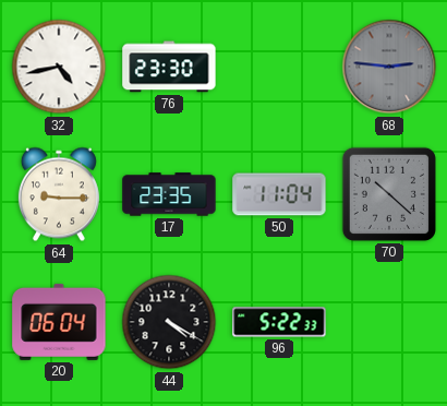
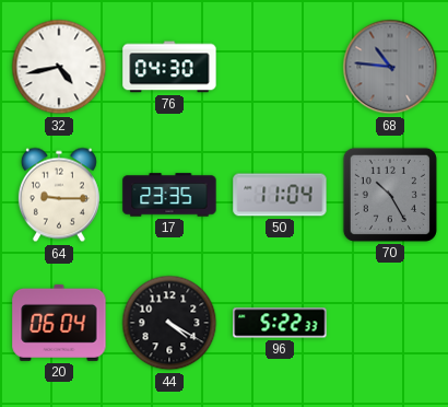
76: 23:30 -> 04:30 (169, 67)
68: 2:46 -> 10:46 (390, 67)
70: 10:22 -> 10:25 (390, 195)
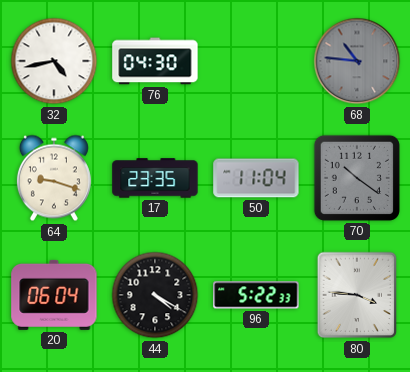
64: 9:15 -> 9:18 (54, 178)
70: 10:25 -> 10:21 (357, 178)
80: none -> 3:46 (356, 295)
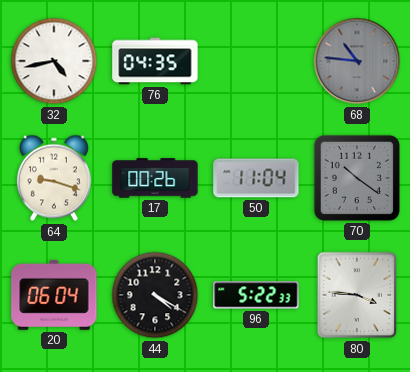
76: 04:30 -> 04:35 (155, 61)
17: 23:35 -> 00:26 (155, 178)
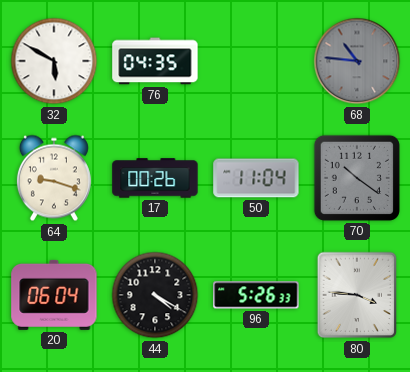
32: 4:43 -> 5:50 (54, 61)
96: 5:22 -> 5:26 (256, 295)
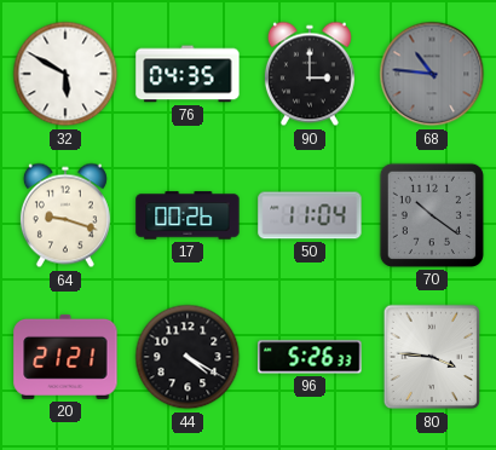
90: none -> 3:00 (310, 74)
20: 06:04 -> 21:21 (65, 357)
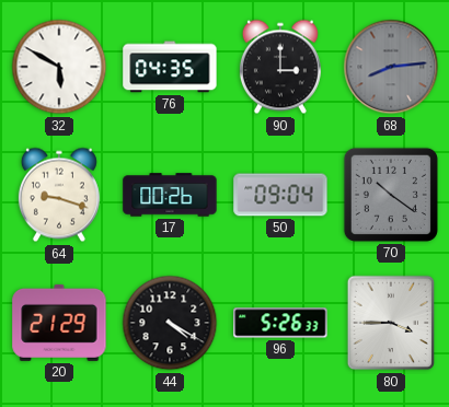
68: 10:46 -> 8:14 (391, 67)
50: 11:04 -> 09:04 (280, 195)
20: 21:21 -> 21:29 (59, 323)
80: 3:46 -> 3:45 (390, 323)
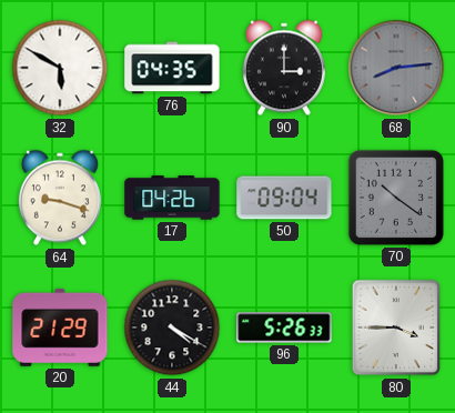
17: 00:26 -> 04:26 (172, 198)
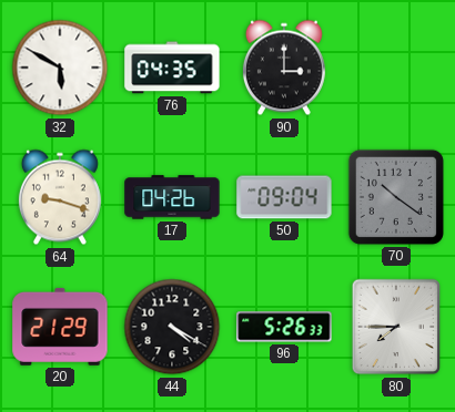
68: 8:14 -> none (396, 68)
80: 3:45 -> 7:45 (395, 327)
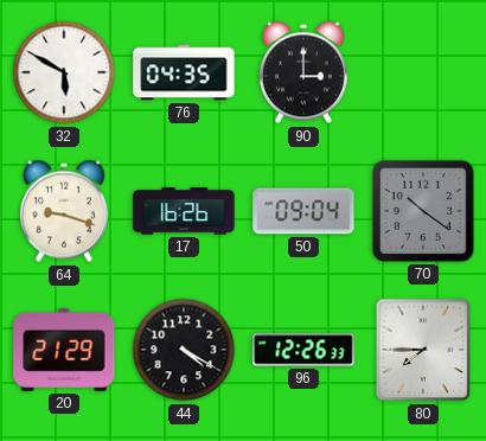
17: 04:26 -> 16:26 (184, 211)
96: 5:26 -> 12:26 (303, 350)
